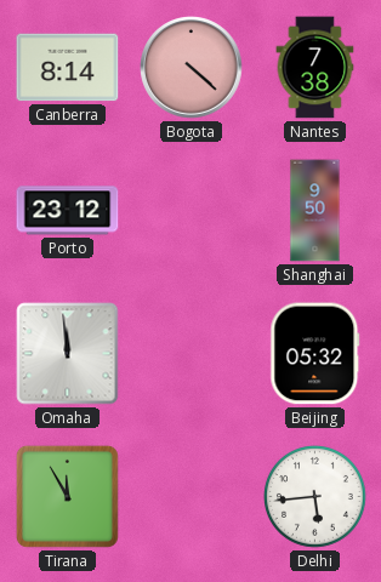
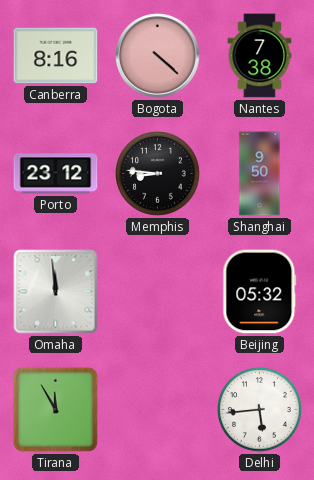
Canberra: 8:14 -> 8:16 (56, 56)
Memphis: none -> 8:46 (158, 174)
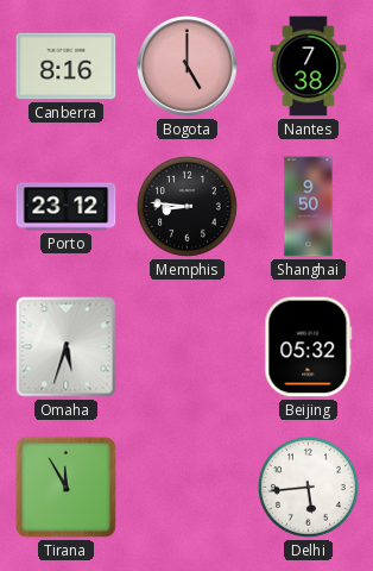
Bogota: 4:22 -> 5:00 (188, 67)
Omaha: 11:59 -> 5:33 (67, 347)
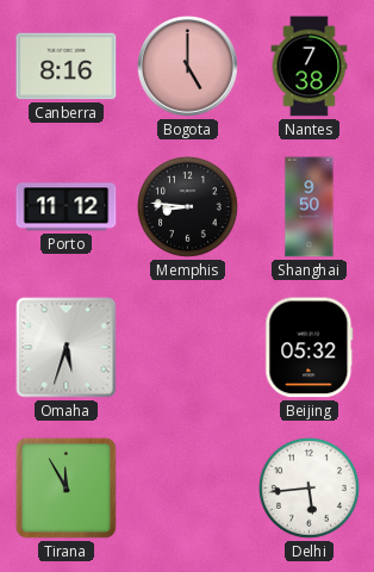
Porto: 23:12 -> 11:12 (67, 207)
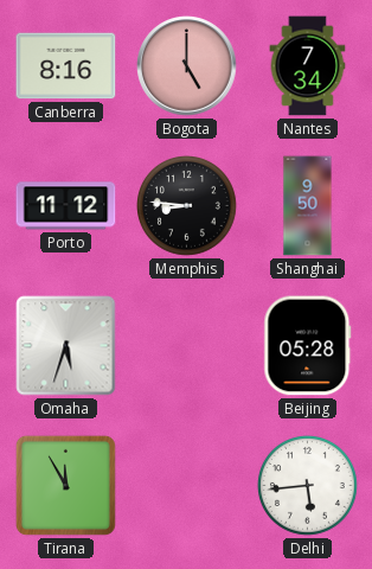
Nantes: 7:38 -> 7:34 (308, 66)
Beijing: 05:32 -> 05:28 (308, 346)
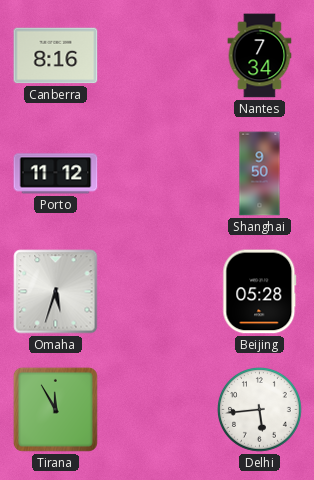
Bogota: 5:00 -> none (187, 66)
Memphis: 8:46 -> none (187, 206)
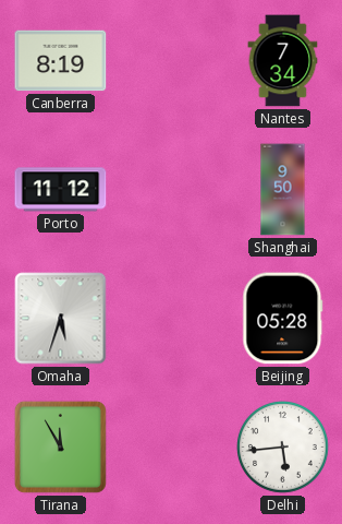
Canberra: 8:16 -> 8:19 (61, 61)
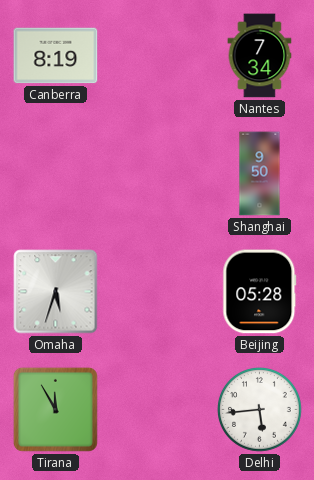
Porto: 11:12 -> none (61, 190)
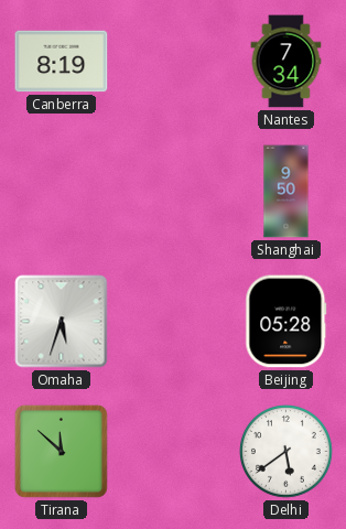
Tirana: 11:55 -> 11:52 (61, 451)
Delhi: 5:44 -> 5:39 (286, 452)
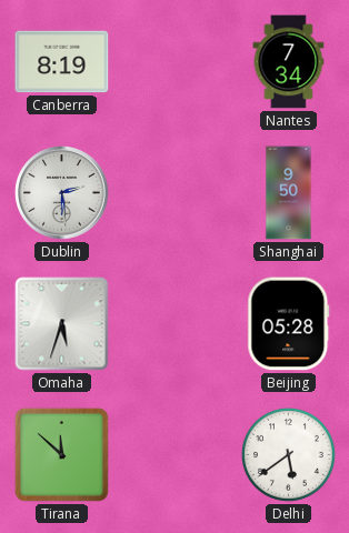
Dublin: none -> 2:29 (62, 193)
